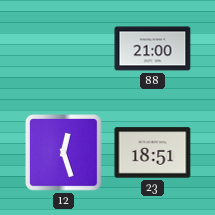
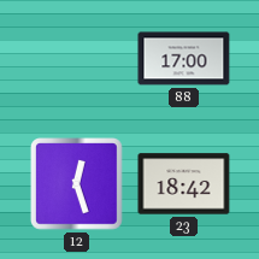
88: 21:00 -> 17:00 (184, 59)
23: 18:51 -> 18:42 (184, 184)
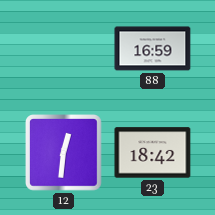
88: 17:00 -> 16:59 (153, 49)
12: 12:27 -> 12:31 (64, 153)
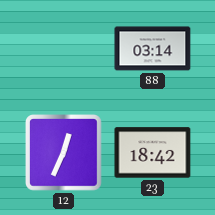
88: 16:59 -> 03:14 (153, 49)
12: 12:31 -> 12:34 (64, 153)
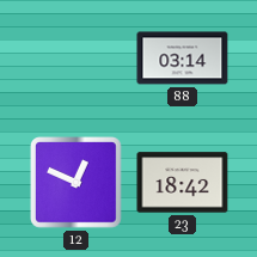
12: 12:34 -> 12:49 (77, 183)
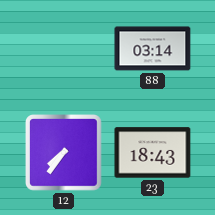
12: 12:49 -> 7:36 (64, 153)
23: 18:42 -> 18:43 (153, 153)
